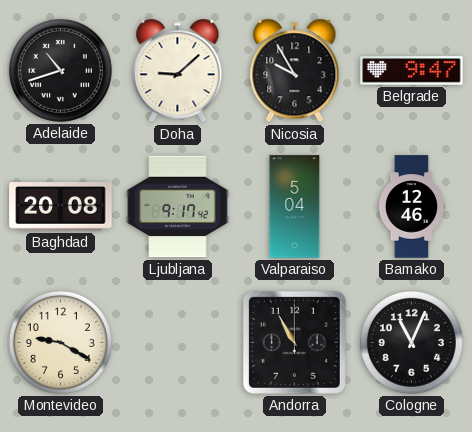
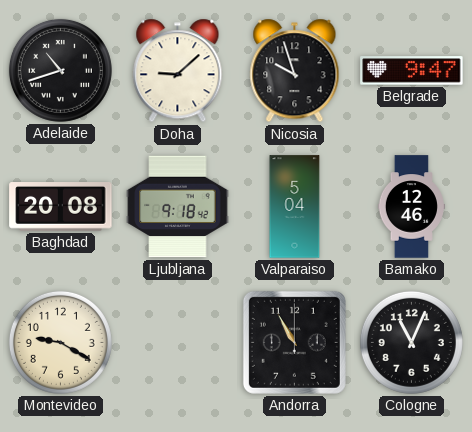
Nicosia: 9:55 -> 9:57 (295, 71)
Ljubljana: 9:17 -> 9:18 (178, 207)
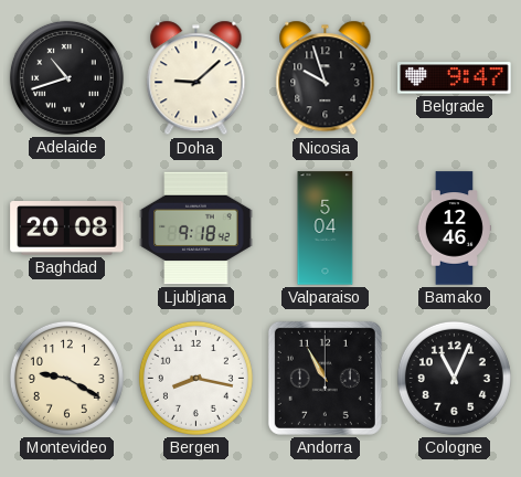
Bergen: none -> 8:17 (195, 378)
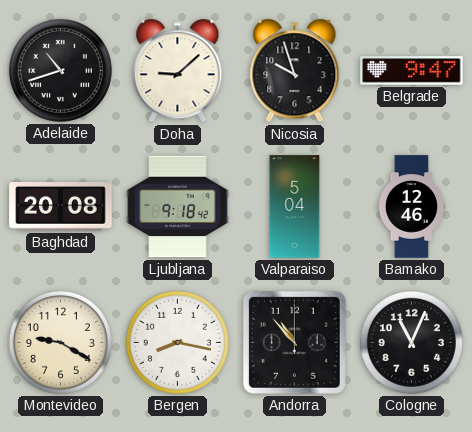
Andorra: 10:55 -> 10:53 (294, 342)
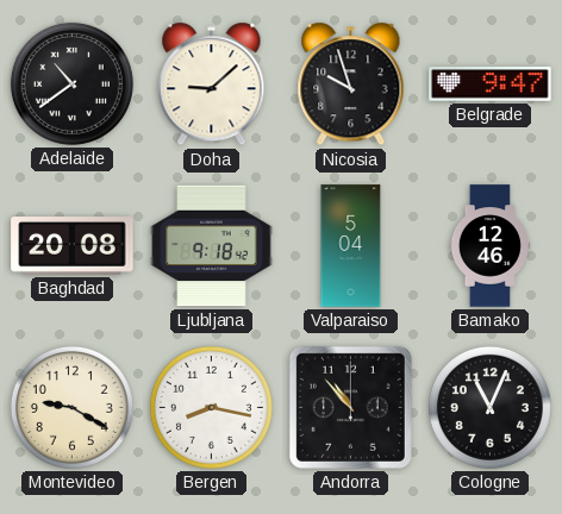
Adelaide: 10:42 -> 10:39 (71, 83)
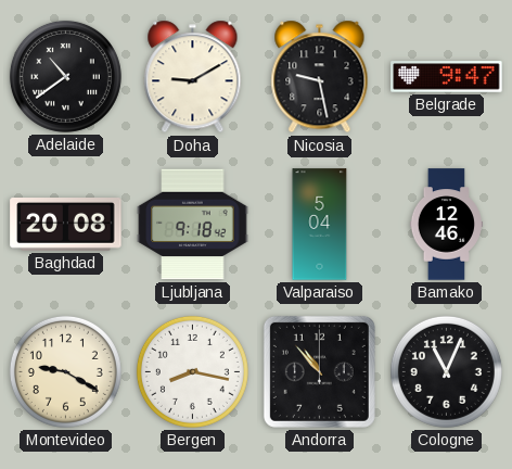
Doha: 9:08 -> 9:10 (193, 77)
Nicosia: 9:57 -> 9:28 (320, 77)
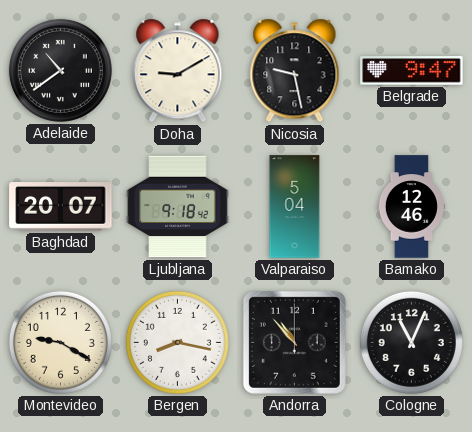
Baghdad: 20:08 -> 20:07 (61, 207)
